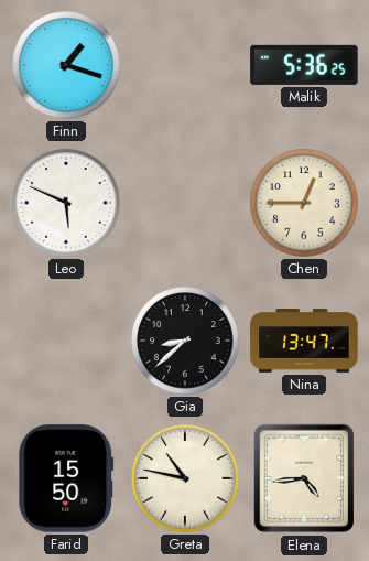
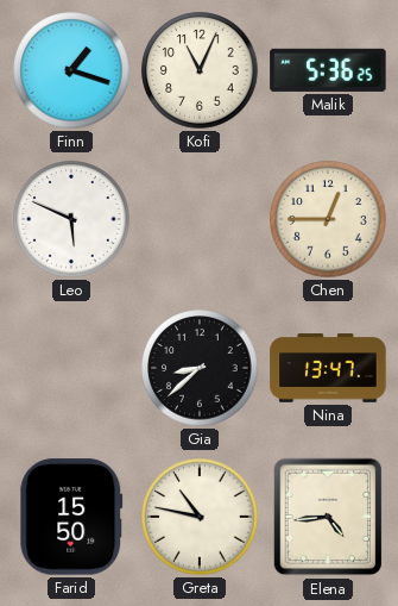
Kofi: none -> 11:04 (200, 70)
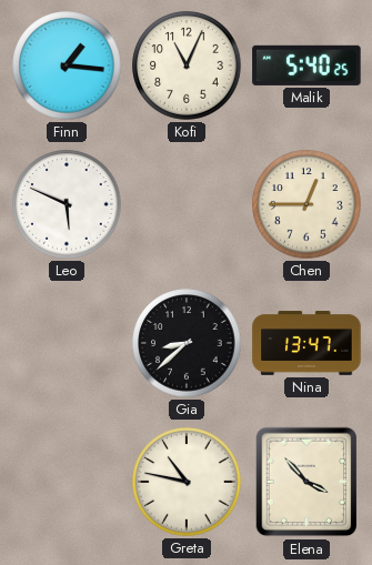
Finn: 1:18 -> 1:16 (67, 65)
Malik: 5:36 -> 5:40 (306, 65)
Farid: 15:50 -> none (71, 517)
Elena: 4:44 -> 3:53 (306, 482)
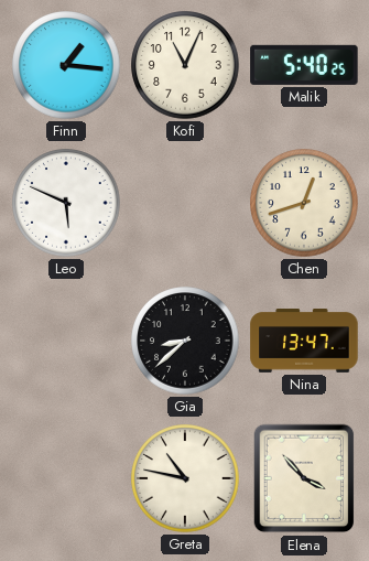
Chen: 12:45 -> 12:42 (304, 203)
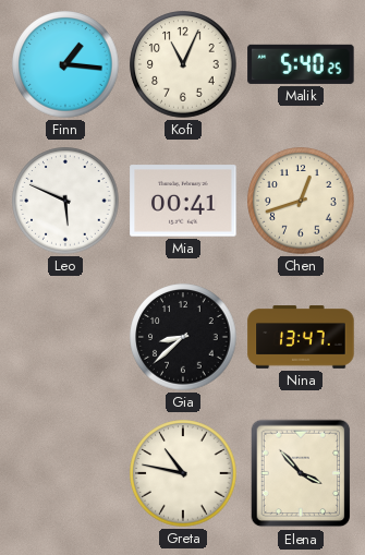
Mia: none -> 00:41 (183, 201)
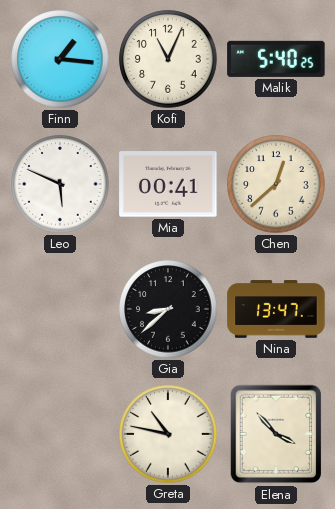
Chen: 12:42 -> 12:38 (276, 184)
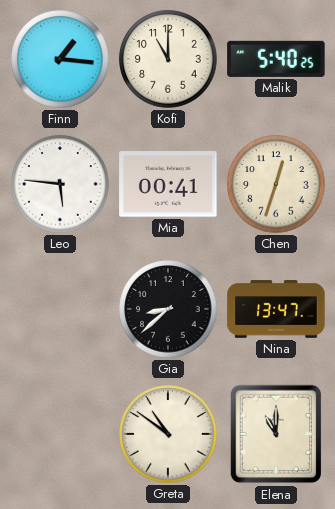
Kofi: 11:04 -> 11:00 (168, 59)
Leo: 5:49 -> 5:46 (60, 184)
Chen: 12:38 -> 12:33 (276, 184)
Greta: 10:47 -> 10:51 (168, 434)
Elena: 3:53 -> 11:00 (276, 434)
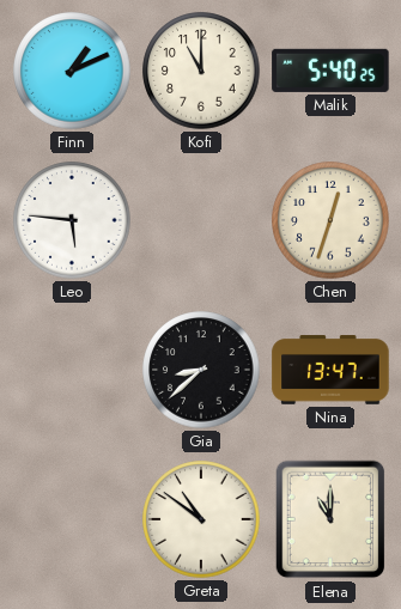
Finn: 1:16 -> 1:11 (72, 71)
Mia: 00:41 -> none (168, 184)
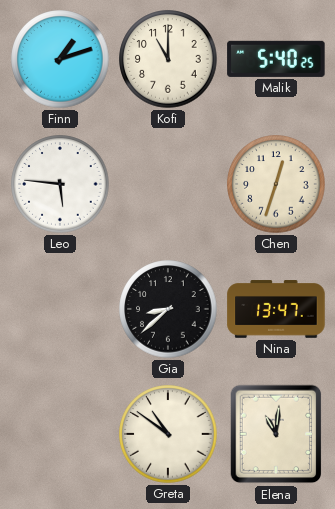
Finn: 1:11 -> 1:12 (60, 59)
Elena: 11:00 -> 11:01 (276, 434)
